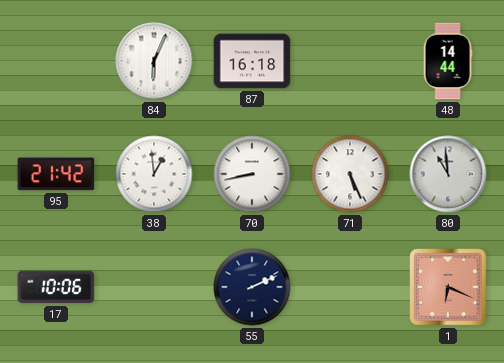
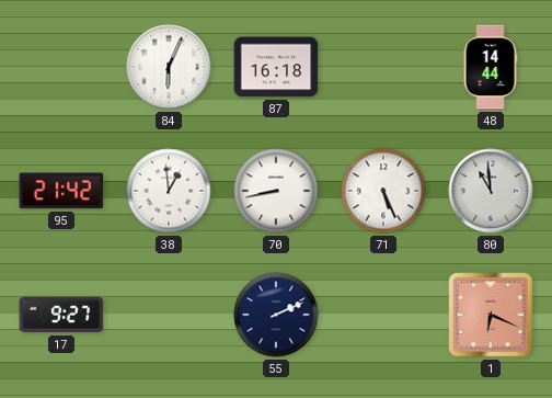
17: 10:06 -> 9:27 (61, 315)
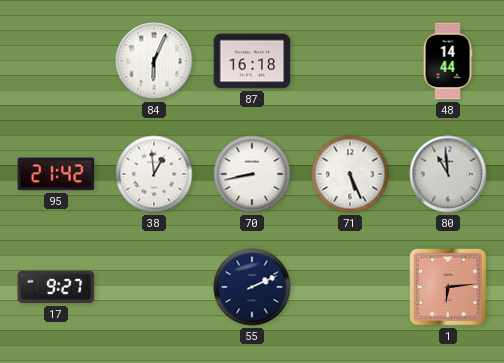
1: 6:19 -> 6:14 (448, 287)
